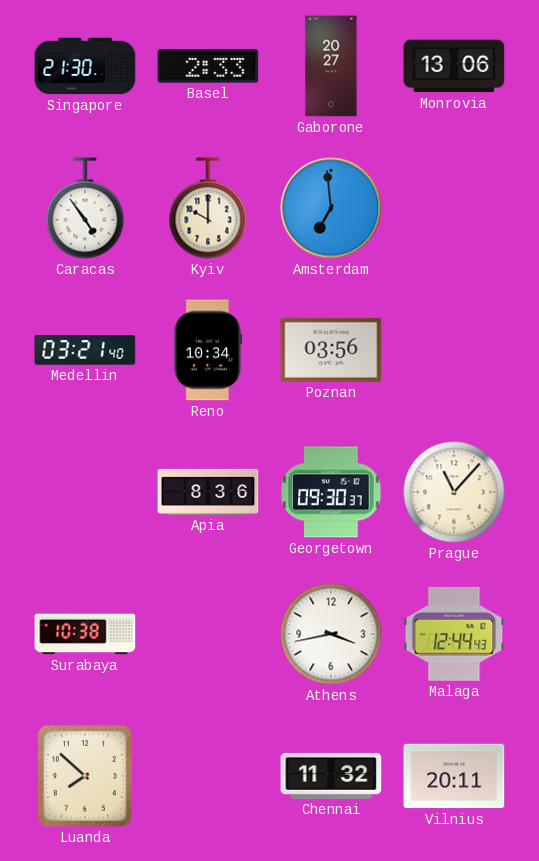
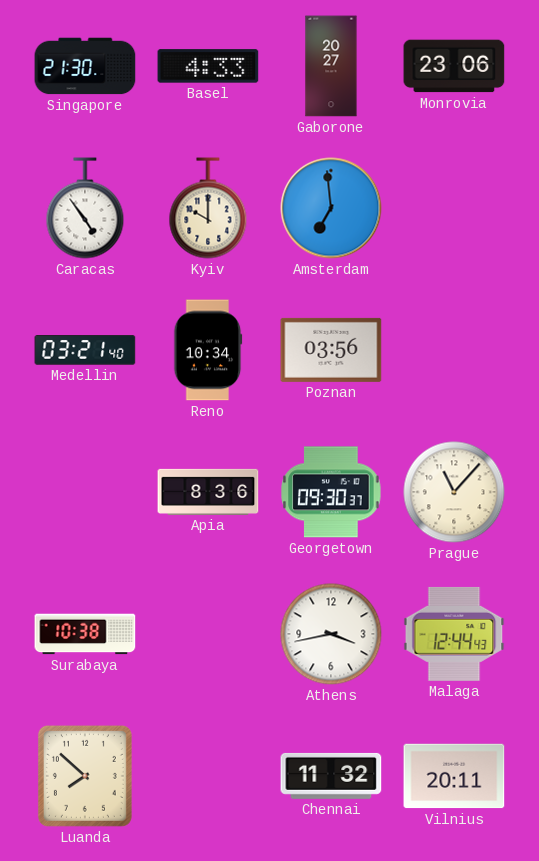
Basel: 2:33 -> 4:33 (208, 66)
Monrovia: 13:06 -> 23:06 (454, 66)
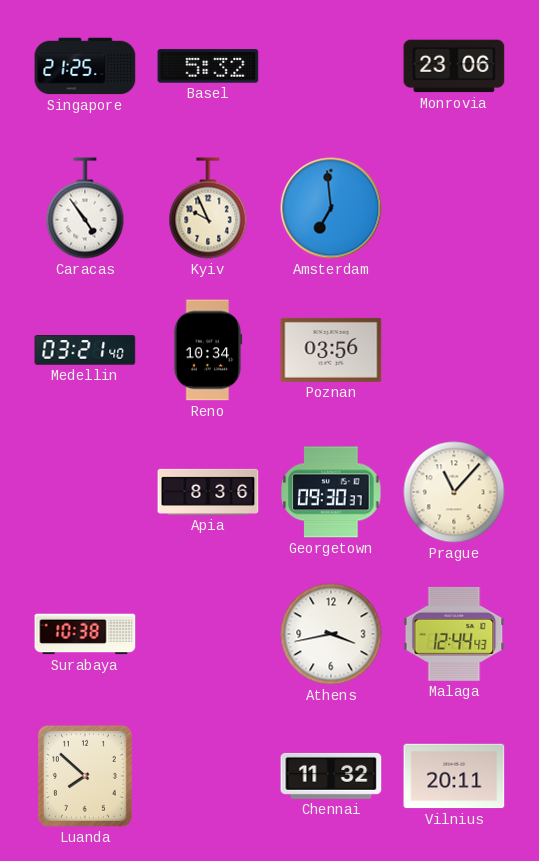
Singapore: 21:30 -> 21:25 (85, 66)
Basel: 4:33 -> 5:32 (208, 66)
Gaborone: 20:27 -> none (331, 66)
Kyiv: 10:00 -> 9:56 (208, 208)
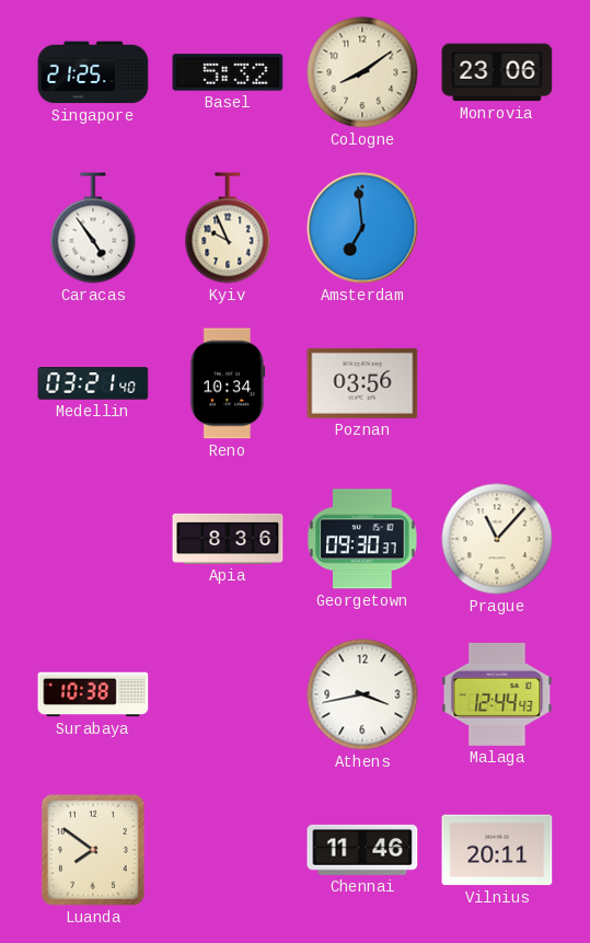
Cologne: none -> 8:09 (362, 72)
Luanda: 7:52 -> 7:51 (93, 850)
Chennai: 11:32 -> 11:46 (362, 850)
